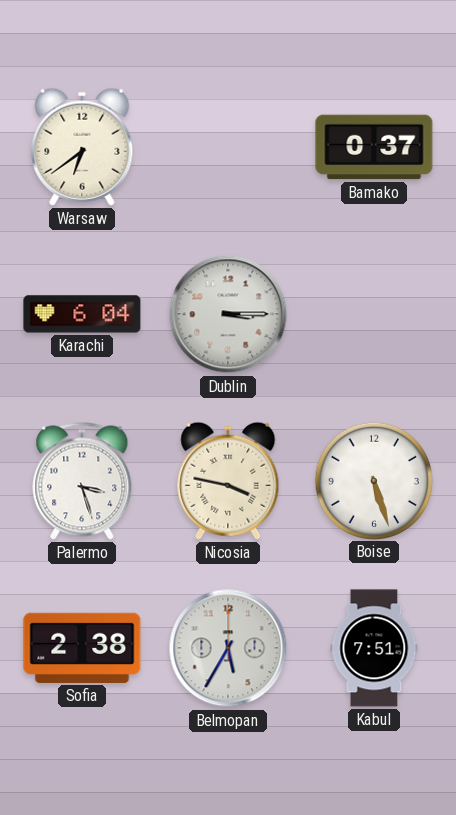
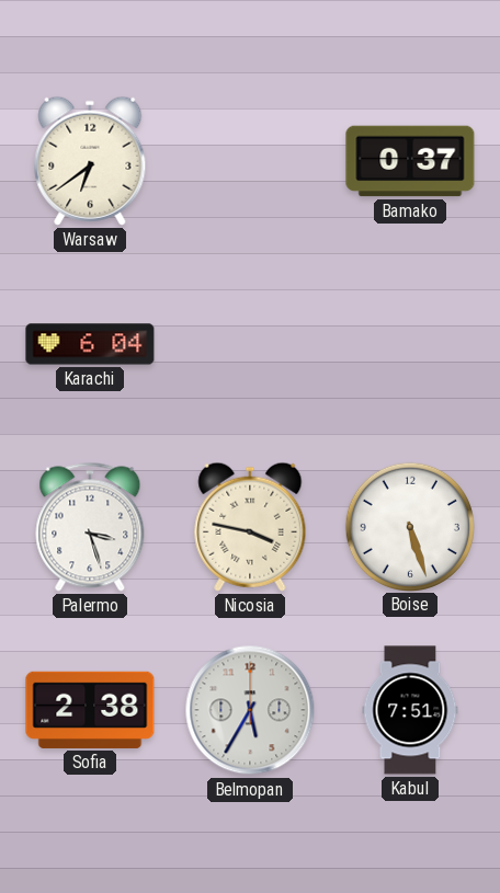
Dublin: 3:15 -> none (228, 314)
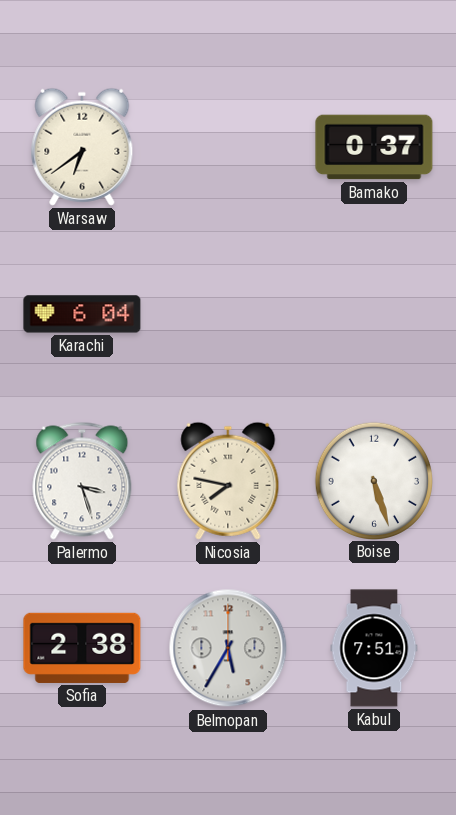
Nicosia: 3:47 -> 7:47 (228, 481)
